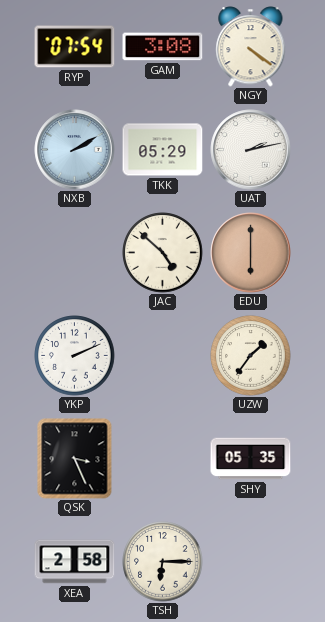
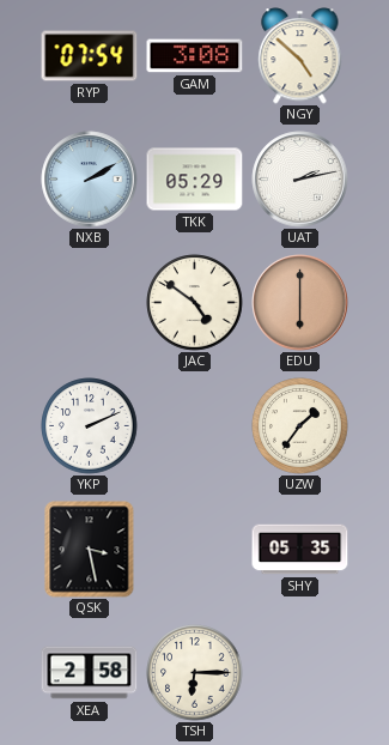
NGY: 4:21 -> 4:52 (300, 56)
JAC: 4:52 -> 4:51 (195, 303)
QSK: 3:26 -> 3:28 (90, 550)
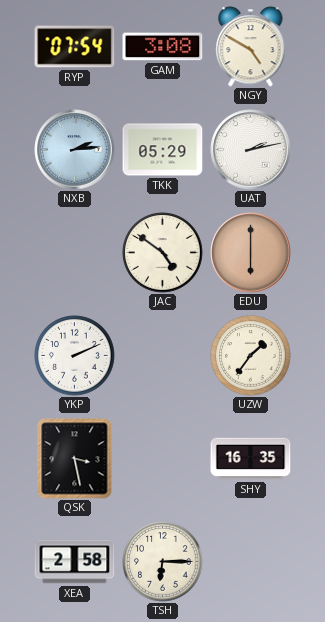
NGY: 4:52 -> 4:50 (251, 47)
NXB: 2:10 -> 2:14 (75, 150)
SHY: 05:35 -> 16:35 (251, 459)
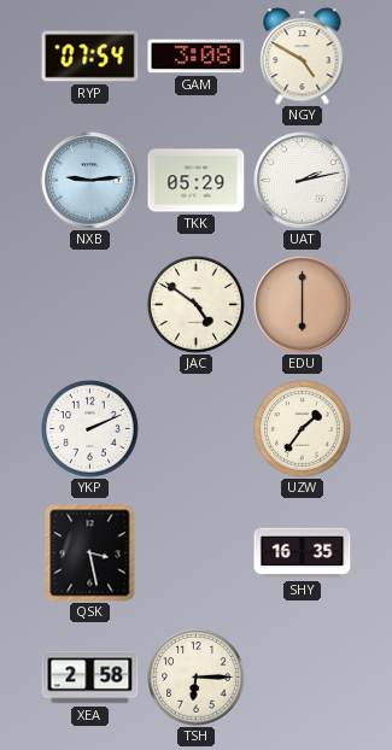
NXB: 2:14 -> 9:14 (90, 181)
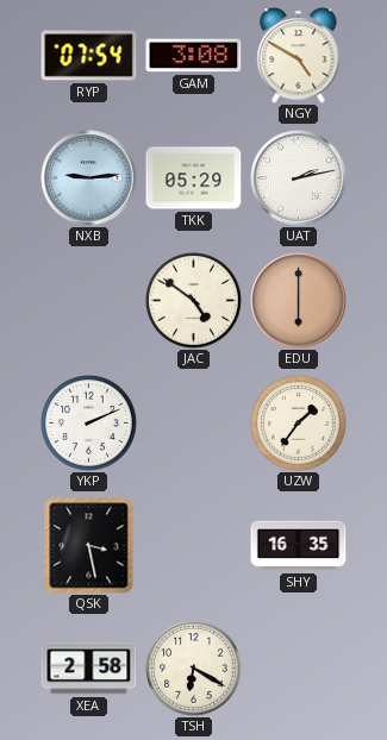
TSH: 6:15 -> 6:20 (194, 669)
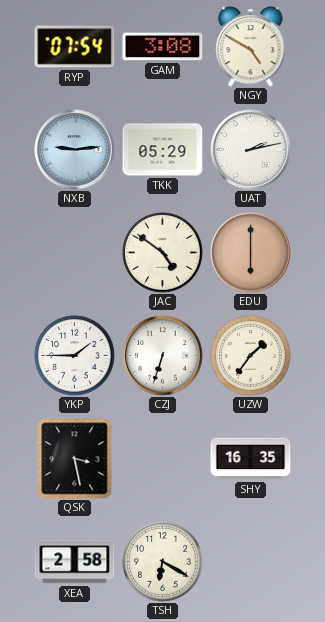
YKP: 2:11 -> 1:45 (75, 356)
CZJ: none -> 6:33 (163, 356)
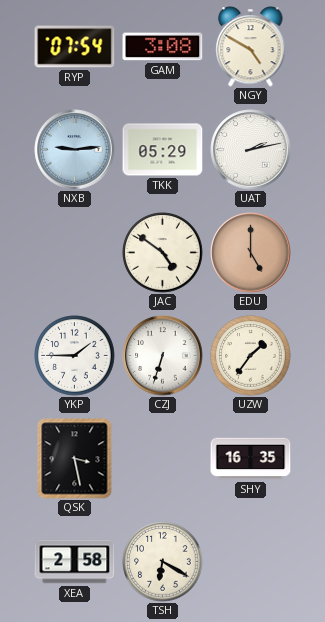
EDU: 6:00 -> 5:00 (251, 253)
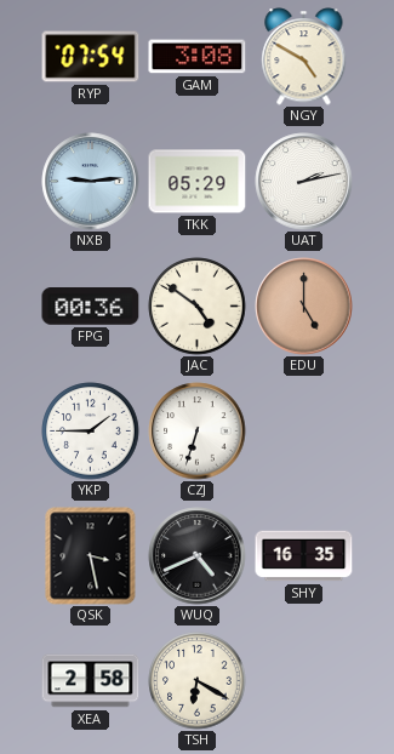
FPG: none -> 00:36 (91, 307)
UZW: 1:36 -> none (251, 356)
WUQ: none -> 4:41 (198, 556)
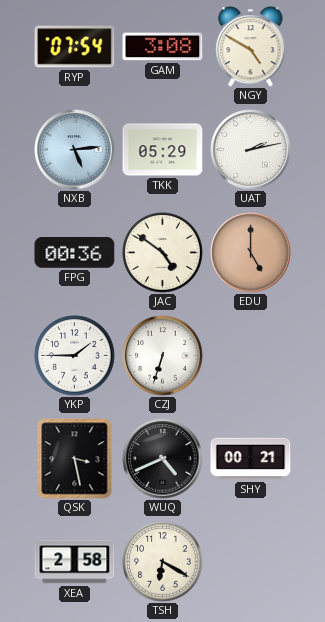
NXB: 9:14 -> 5:14 (75, 150)
SHY: 16:35 -> 00:21 (251, 459)
